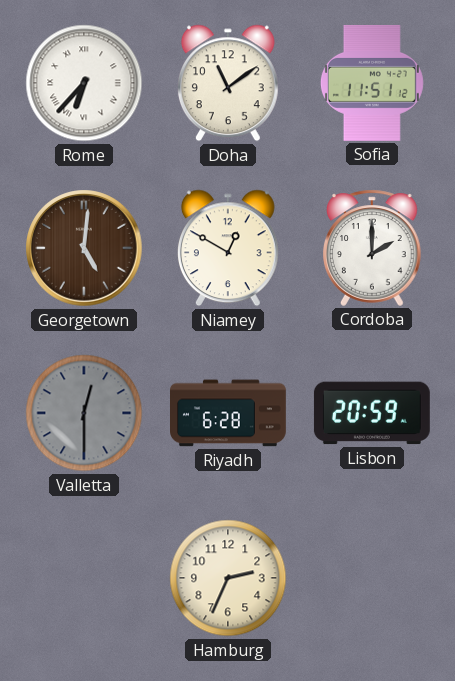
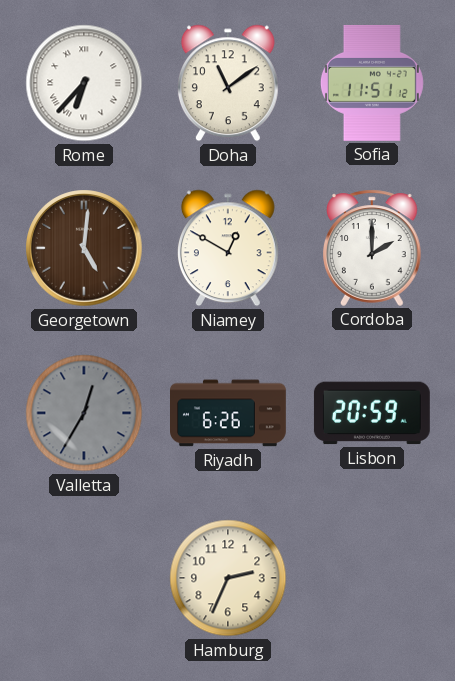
Valletta: 12:30 -> 12:35 (84, 413)
Riyadh: 6:28 -> 6:26 (229, 413)
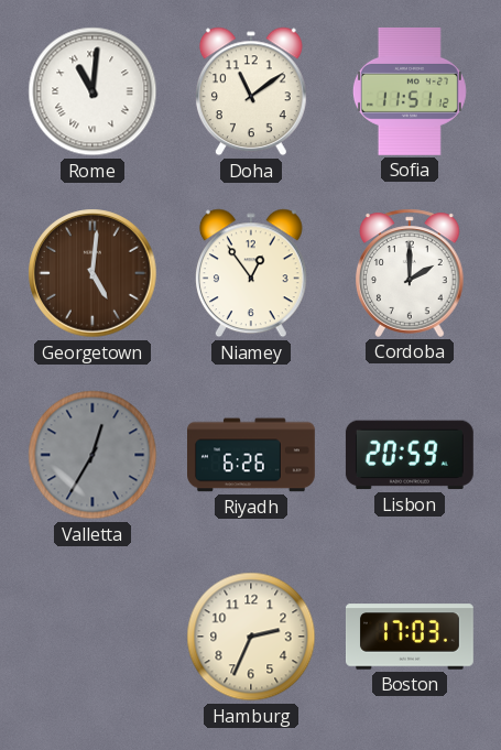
Rome: 6:37 -> 11:01 (92, 91)
Niamey: 12:50 -> 12:54 (251, 273)
Boston: none -> 17:03 (410, 637)
